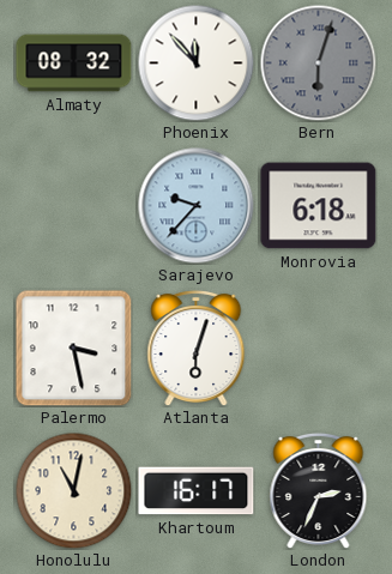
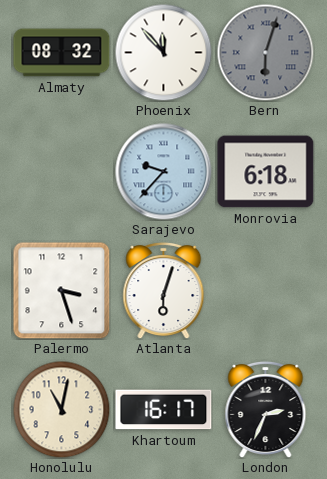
Palermo: 3:28 -> 3:27 (62, 291)
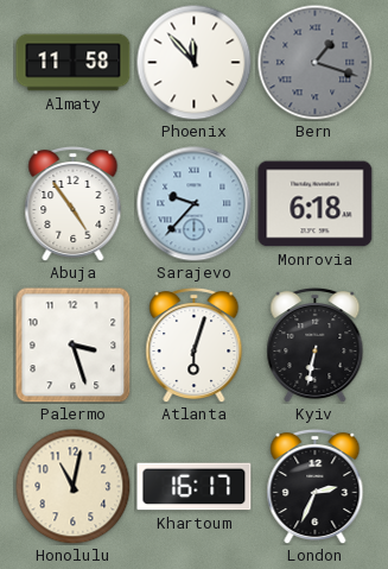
Almaty: 08:32 -> 11:58 (74, 63)
Bern: 6:03 -> 1:18 (314, 62)
Abuja: none -> 4:54 (74, 203)
Kyiv: none -> 6:32 (316, 344)
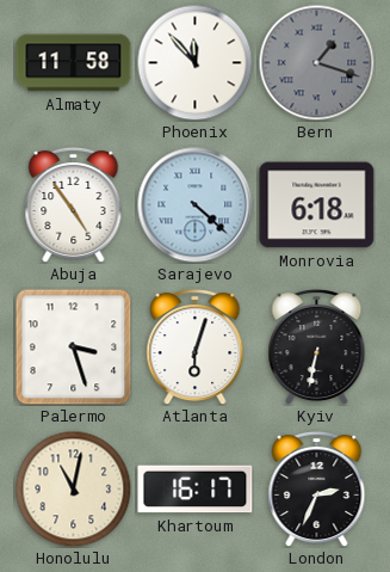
Sarajevo: 9:37 -> 4:22 (196, 205)
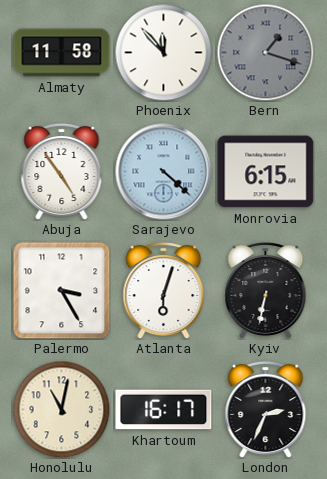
Monrovia: 6:18 -> 6:15 (266, 172)
Palermo: 3:27 -> 3:25 (62, 291)
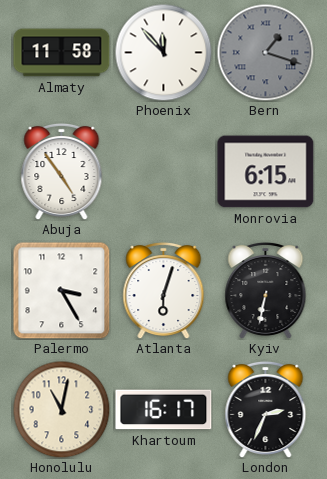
Sarajevo: 4:22 -> none (164, 172)
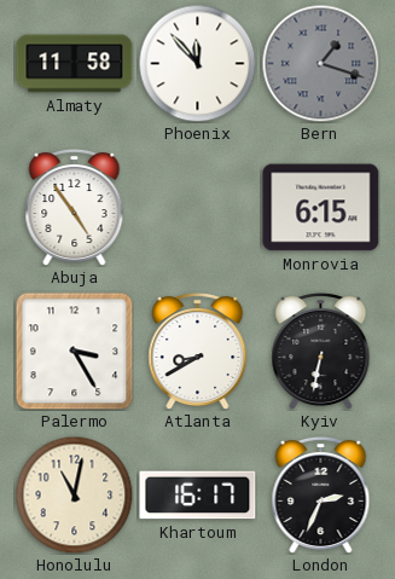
Atlanta: 6:03 -> 8:40 (198, 351)
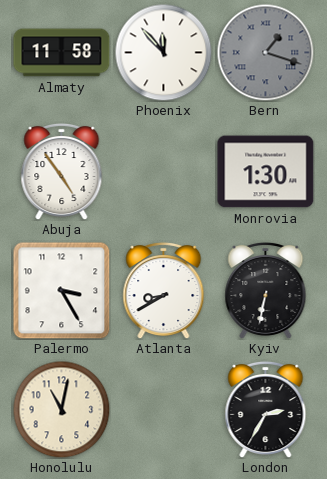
Monrovia: 6:15 -> 1:30 (266, 172)
Khartoum: 16:17 -> none (198, 496)
London: 2:34 -> 2:35 (266, 409)
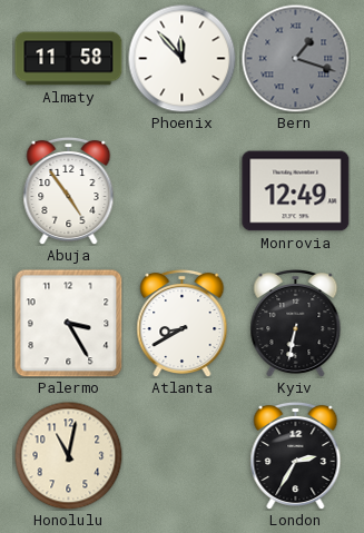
Monrovia: 1:30 -> 12:49 (296, 191)
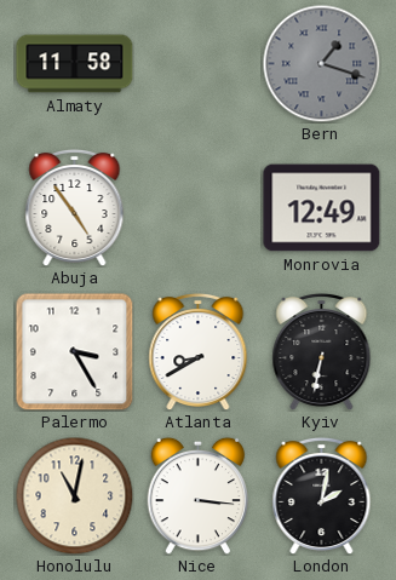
Phoenix: 11:53 -> none (181, 58)
Nice: none -> 3:16 (199, 495)
London: 2:35 -> 2:02 (322, 495)
